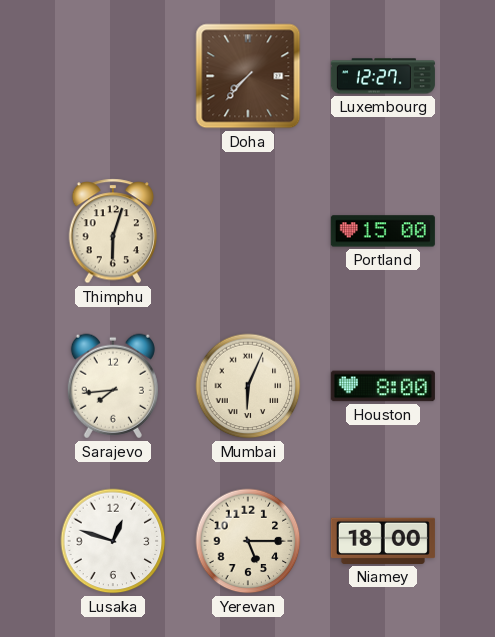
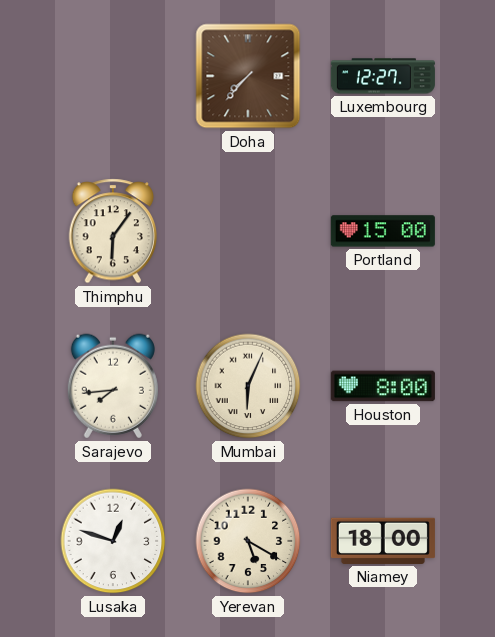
Thimphu: 6:03 -> 6:06 (113, 231)
Yerevan: 5:15 -> 5:20 (248, 541)
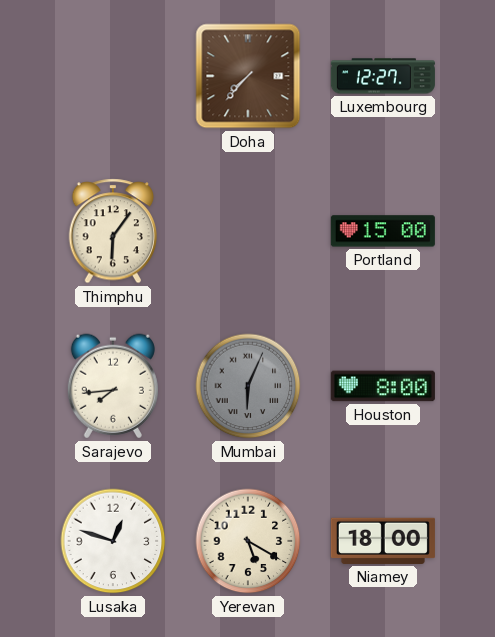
Mumbai dial: cream -> grey (248, 386)
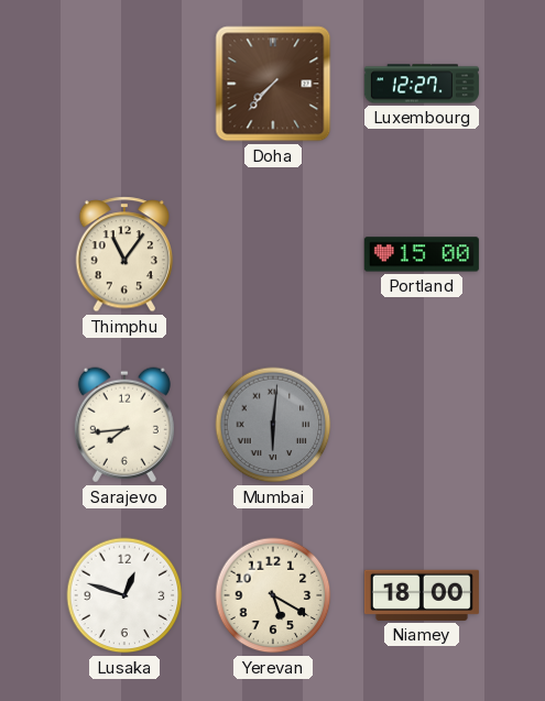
Thimphu: 6:06 -> 11:06 (124, 254)
Mumbai: 6:04 -> 6:01 (273, 425)
Houston: 8:00 -> none (383, 386)
